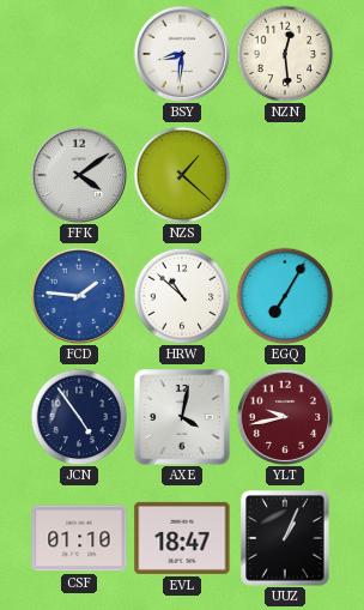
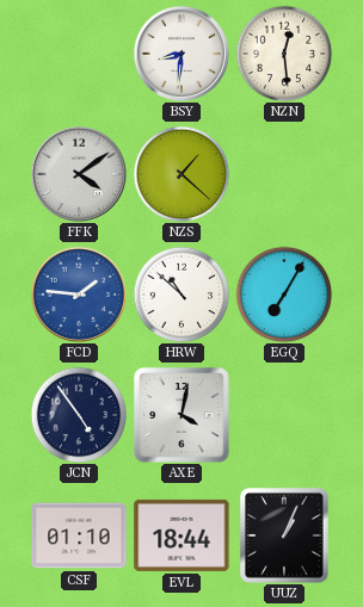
YLT: 9:43 -> none (285, 417)
EVL: 18:47 -> 18:44 (181, 535)
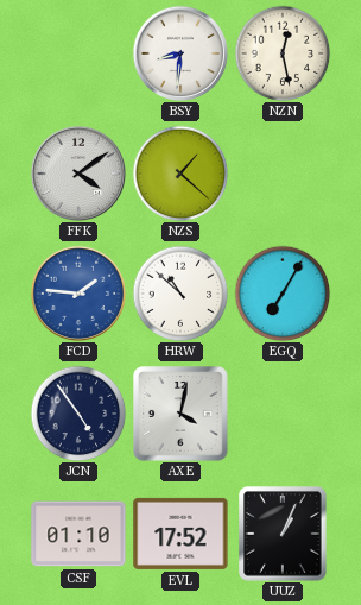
NZN: 12:29 -> 12:28 (283, 53)
EVL: 18:44 -> 17:52 (180, 534)
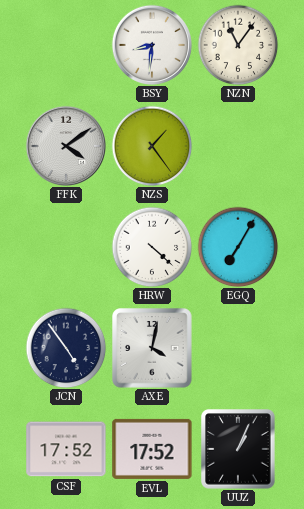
NZN: 12:28 -> 11:06 (238, 45)
NZS: 1:22 -> 1:24 (152, 146)
FCD: 1:46 -> none (78, 294)
HRW: 10:52 -> 4:22 (152, 247)
CSF: 01:10 -> 17:52 (66, 449)
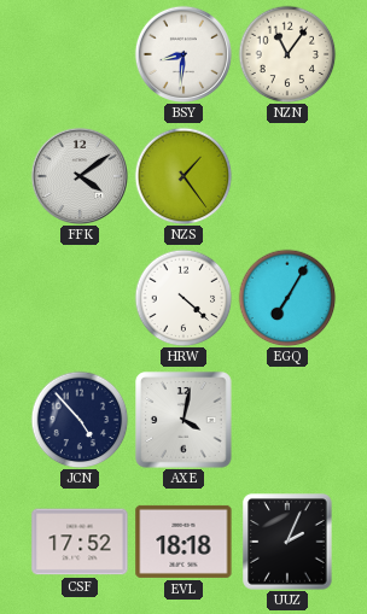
JCN: 4:54 -> 4:53 (80, 420)
EVL: 17:52 -> 18:18 (183, 542)
UUZ: 1:04 -> 2:04 (287, 542)
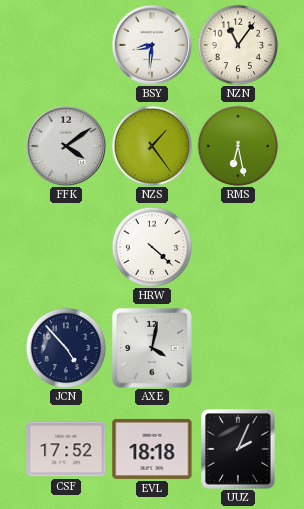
RMS: none -> 6:28 (238, 146)
EGQ: 7:05 -> none (287, 298)
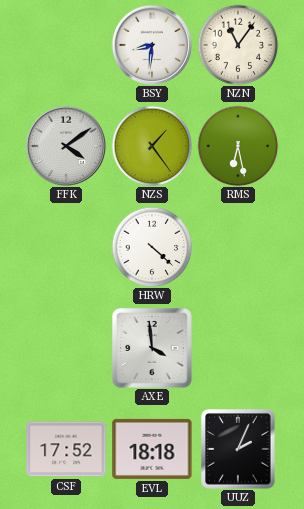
JCN: 4:53 -> none (66, 348)
AXE: 4:02 -> 3:59 (152, 348)
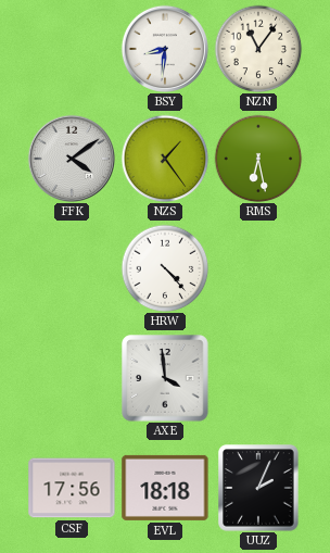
HRW: 4:22 -> 4:23 (165, 268)
CSF: 17:52 -> 17:56 (72, 488)
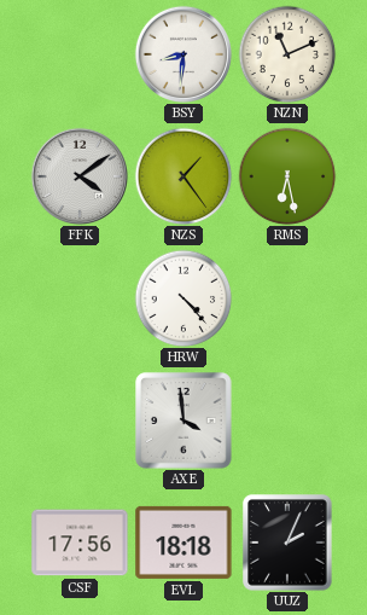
NZN: 11:06 -> 11:11 (287, 54)
